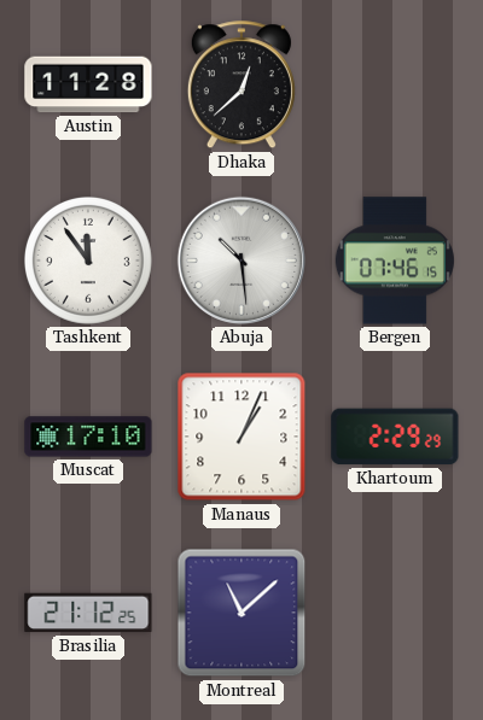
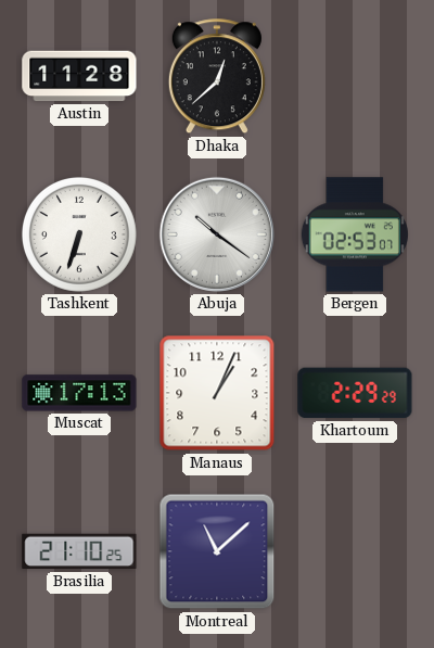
Tashkent: 11:54 -> 6:33 (79, 234)
Abuja: 10:29 -> 10:21 (217, 234)
Bergen: 07:46 -> 02:53 (355, 234)
Muscat: 17:10 -> 17:13 (79, 393)
Brasilia: 21:12 -> 21:10 (79, 551)
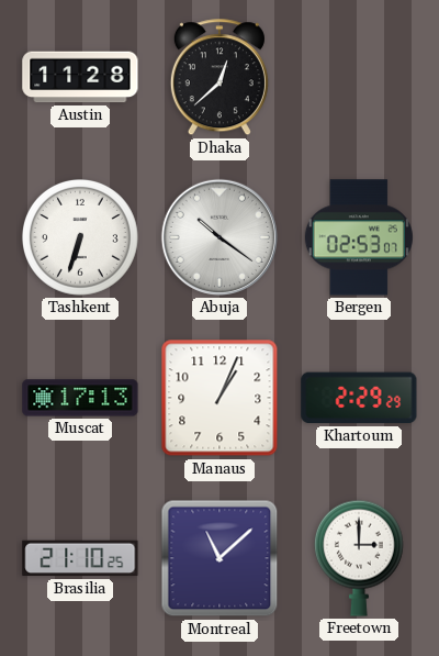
Freetown: none -> 3:00 (359, 558)
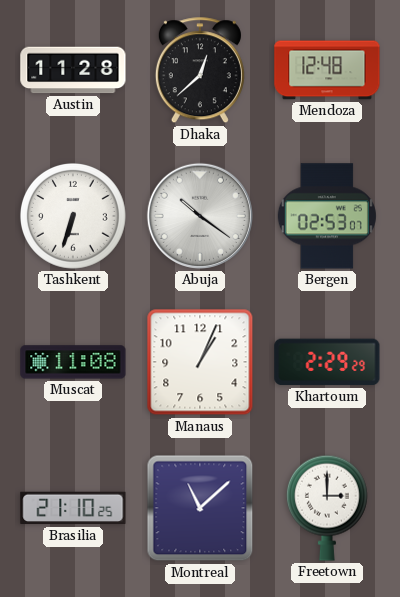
Mendoza: none -> 12:48 (327, 70)
Muscat: 17:13 -> 11:08 (73, 362)
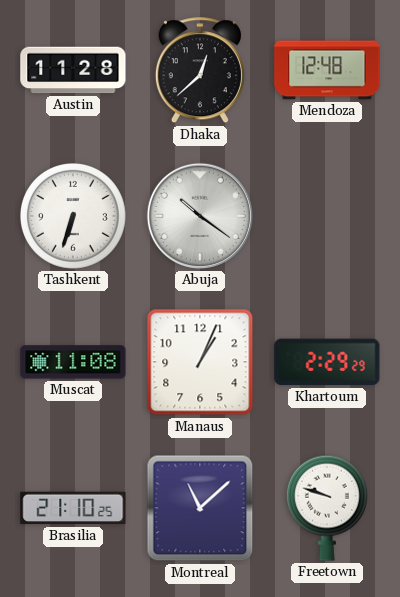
Bergen: 02:53 -> none (327, 216)
Freetown: 3:00 -> 9:48 (327, 508)
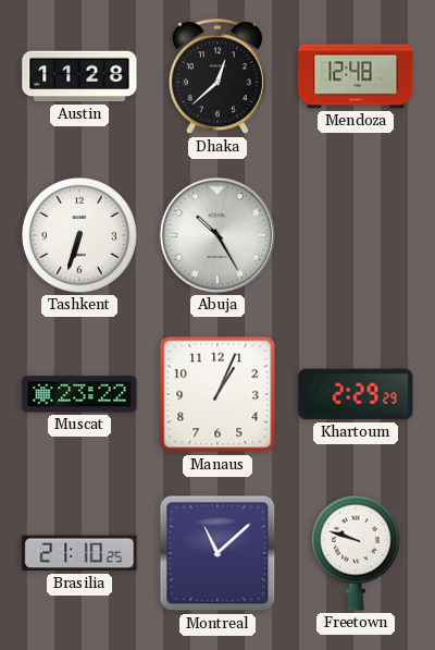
Abuja: 10:21 -> 10:25 (217, 235)
Muscat: 11:08 -> 23:22 (79, 394)
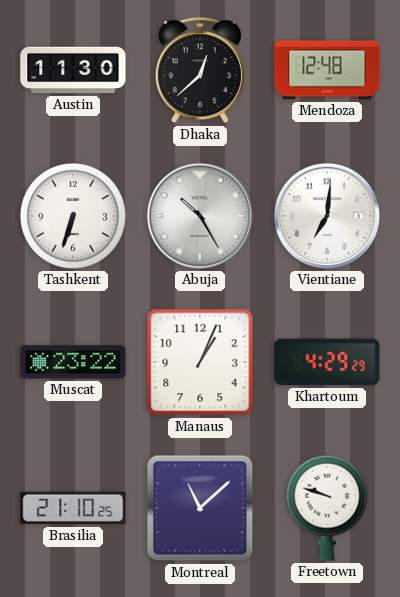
Austin: 11:28 -> 11:30 (73, 70)
Vientiane: none -> 7:01 (327, 216)
Khartoum: 2:29 -> 4:29 (327, 362)
